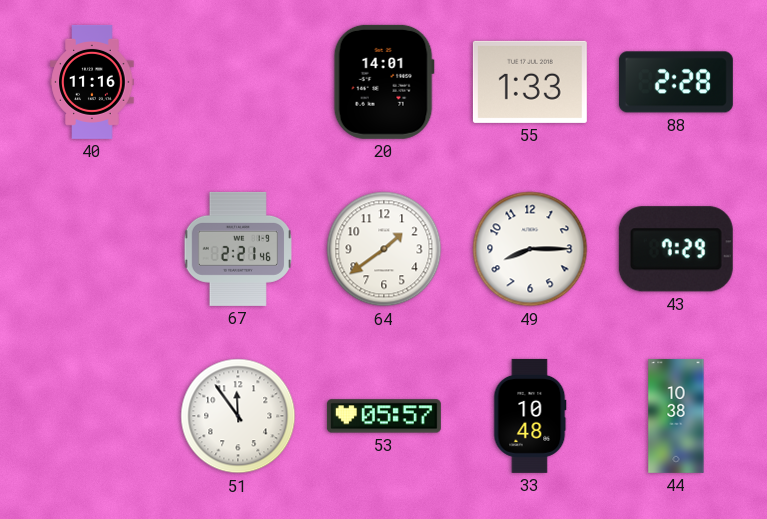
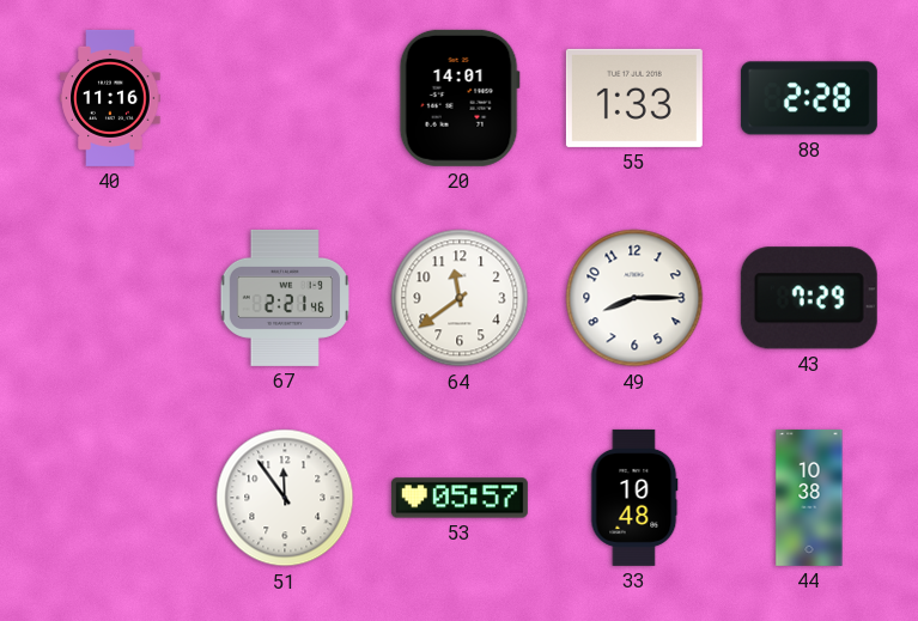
64: 1:39 -> 11:39 (460, 298)
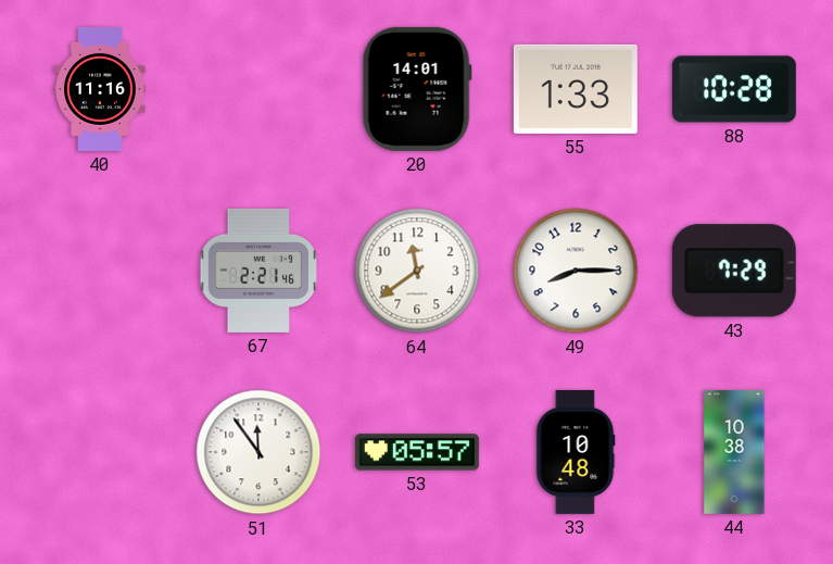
88: 2:28 -> 10:28 (734, 89)
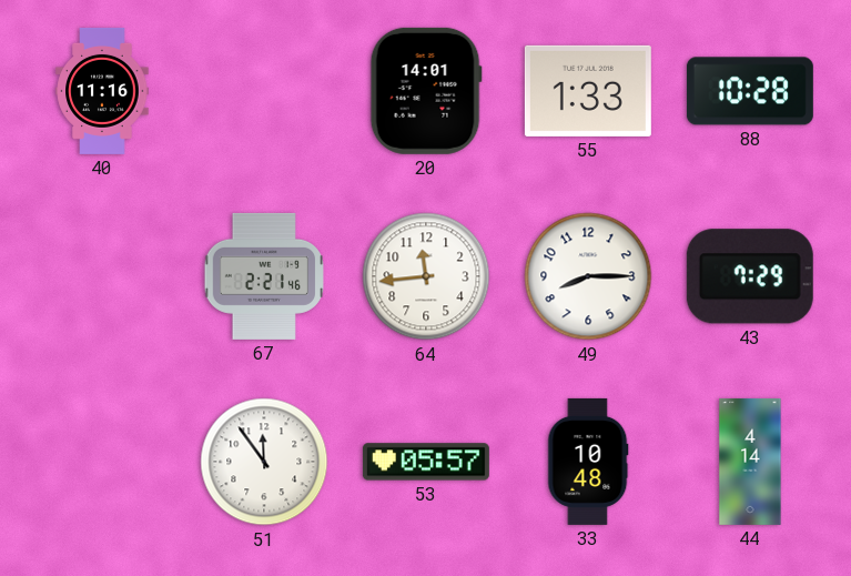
64: 11:39 -> 11:44 (426, 276)
44: 10:38 -> 4:14 (750, 462)
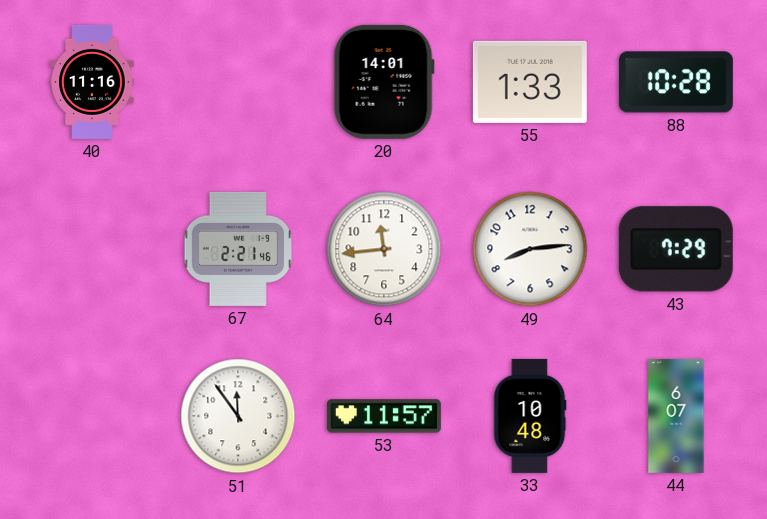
49: 8:15 -> 8:14 (530, 249)
53: 05:57 -> 11:57 (384, 416)
44: 4:14 -> 6:07 (676, 416)
